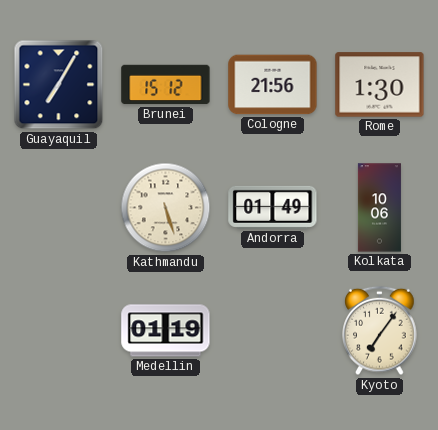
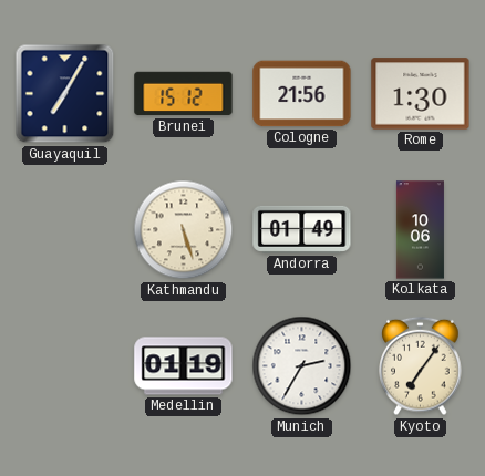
Munich: none -> 2:35 (302, 366)
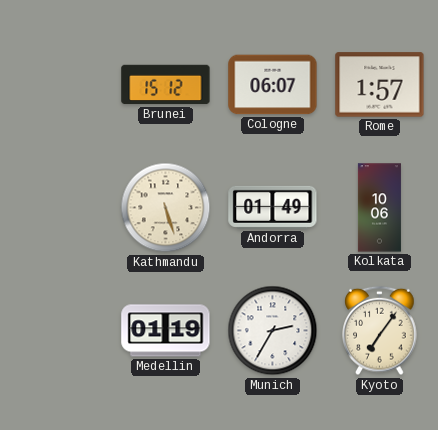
Guayaquil: 7:05 -> none (65, 94)
Cologne: 21:56 -> 06:07 (273, 85)
Rome: 1:30 -> 1:57 (380, 85)
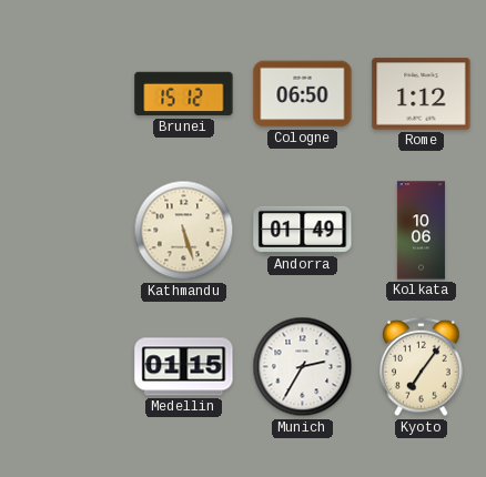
Cologne: 06:07 -> 06:50 (303, 94)
Rome: 1:57 -> 1:12 (422, 94)
Medellin: 01:19 -> 01:15 (184, 367)
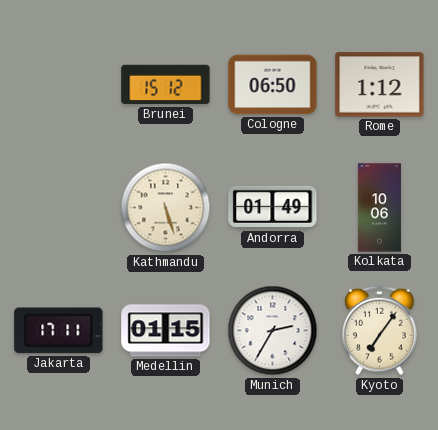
Jakarta: none -> 17:11 (59, 331)
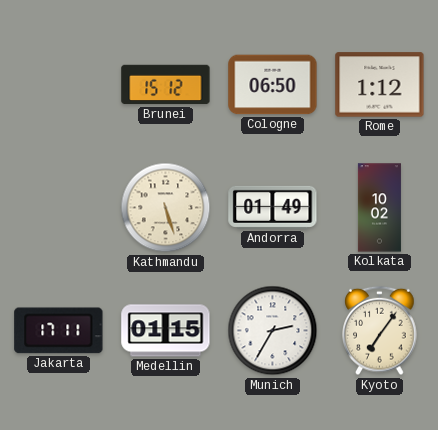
Kolkata: 10:06 -> 10:02 (379, 208)
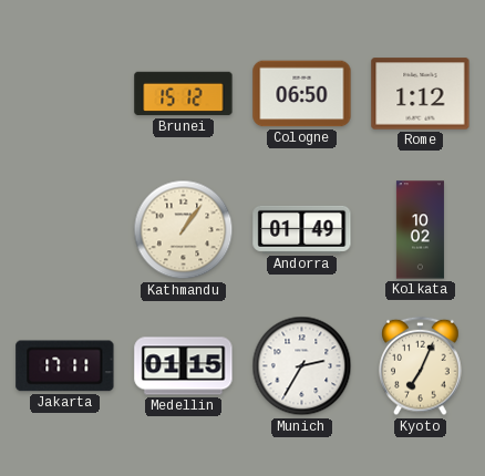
Kathmandu: 5:27 -> 1:06 (184, 230)
Kyoto: 7:06 -> 7:04 (421, 366)
